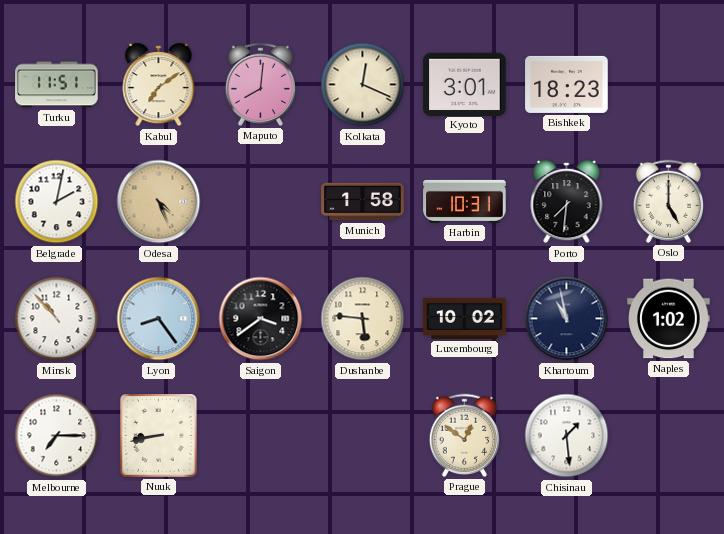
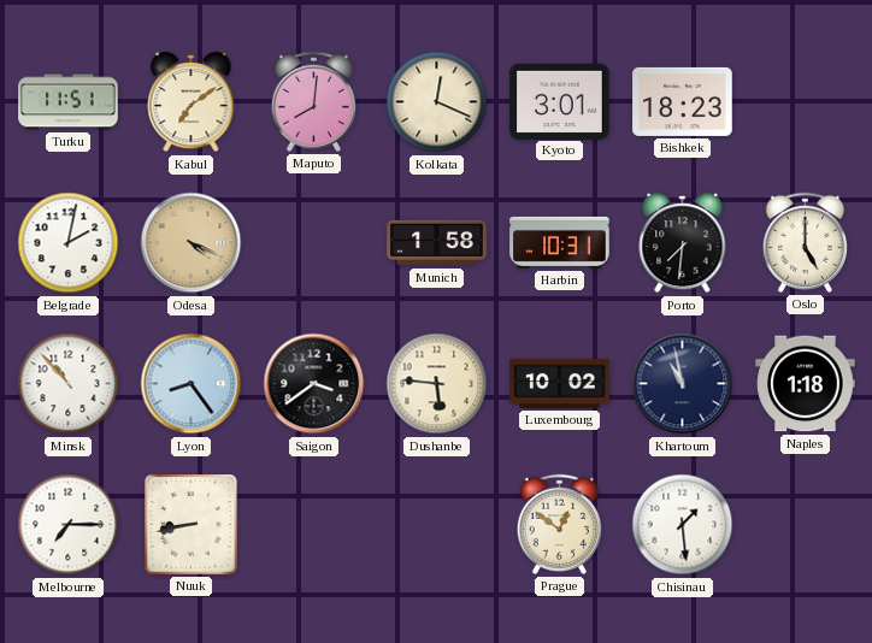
Odesa: 4:26 -> 4:19 (192, 243)
Naples: 1:02 -> 1:18 (806, 384)
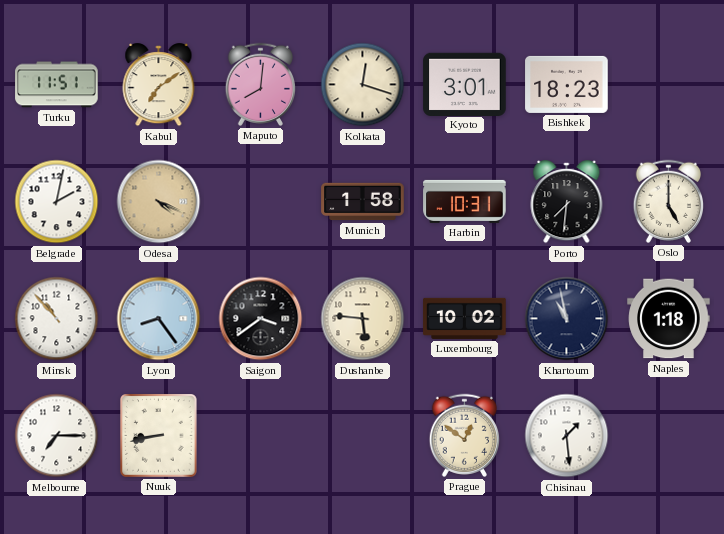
Kolkata: 12:19 -> 12:18 (363, 85)
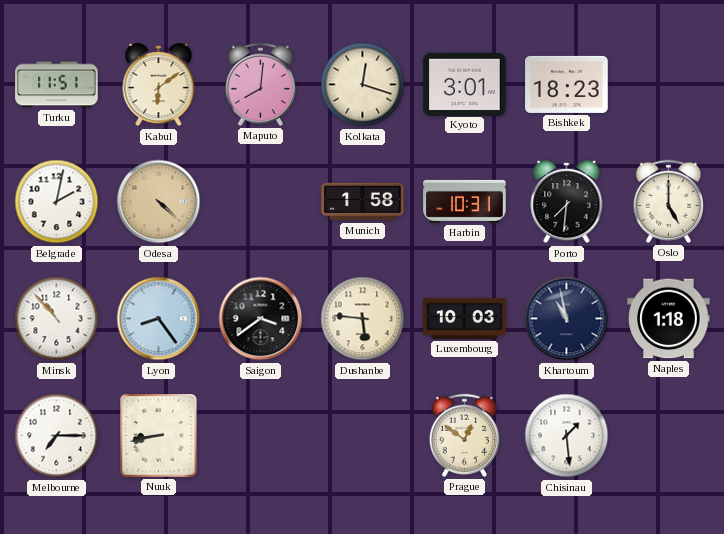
Kabul: 7:09 -> 6:09 (159, 85)
Odesa: 4:19 -> 4:22 (159, 202)
Luxembourg: 10:02 -> 10:03 (465, 318)
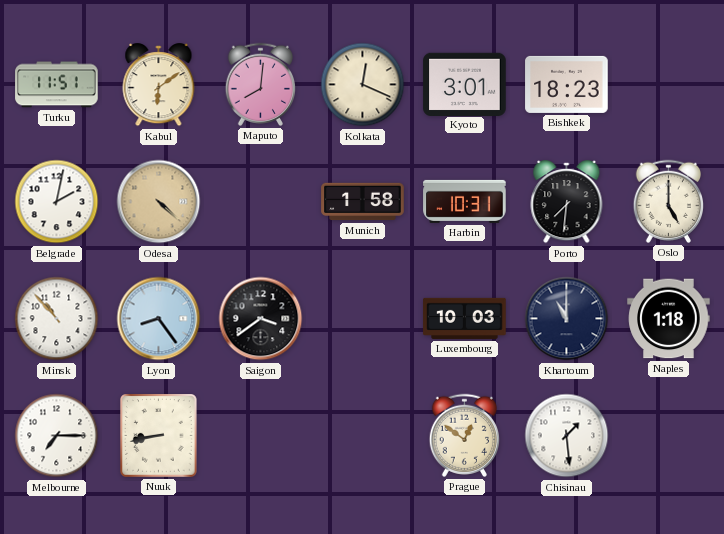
Kolkata: 12:18 -> 12:19 (363, 85)
Dushanbe: 5:46 -> none (363, 319)
Khartoum: 10:58 -> 11:00 (567, 319)
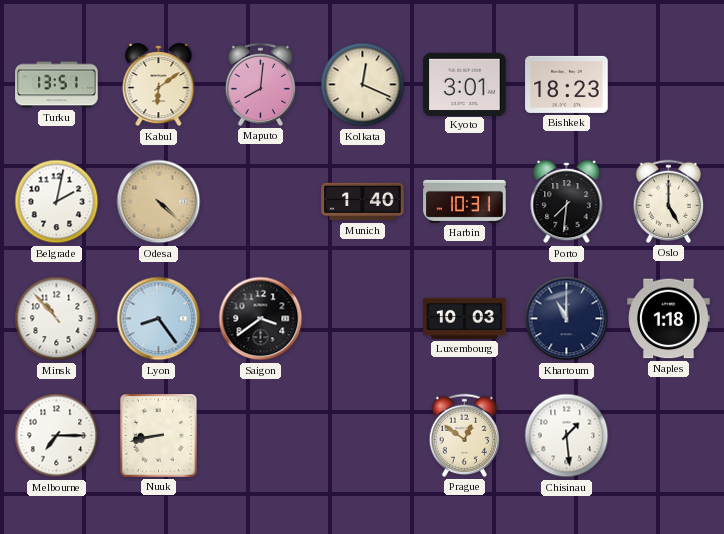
Turku: 11:51 -> 13:51 (57, 85)
Munich: 1:58 -> 1:40 (363, 202)
